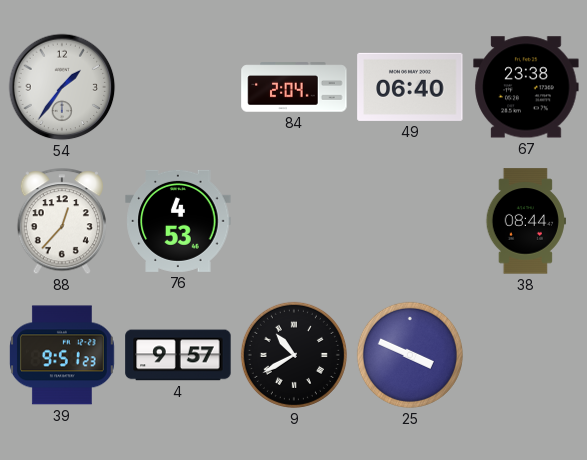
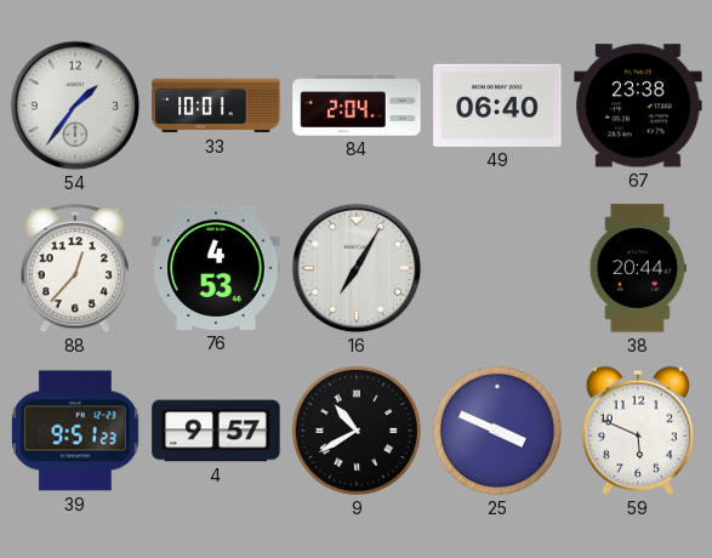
33: none -> 10:01 (216, 106)
16: none -> 7:05 (357, 268)
38: 08:44 -> 20:44 (638, 268)
59: none -> 5:49 (638, 431)
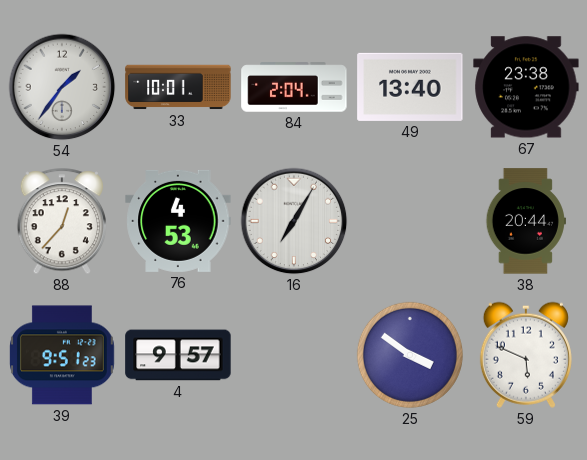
49: 06:40 -> 13:40 (410, 87)
9: 10:40 -> none (357, 431)
25: 3:49 -> 3:51 (410, 355)
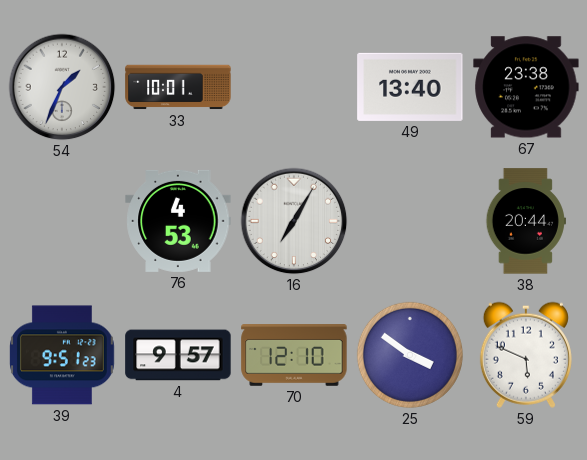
54: 1:36 -> 1:34 (62, 87)
84: 2:04 -> none (294, 87)
88: 12:37 -> none (61, 222)
70: none -> 12:10 (294, 355)
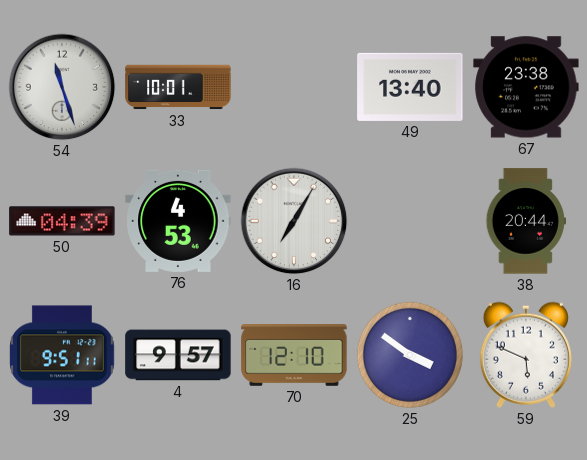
54: 1:34 -> 11:27 (62, 87)
50: none -> 04:39 (62, 221)
39: 9:51:23 -> 9:51:11 (63, 355)
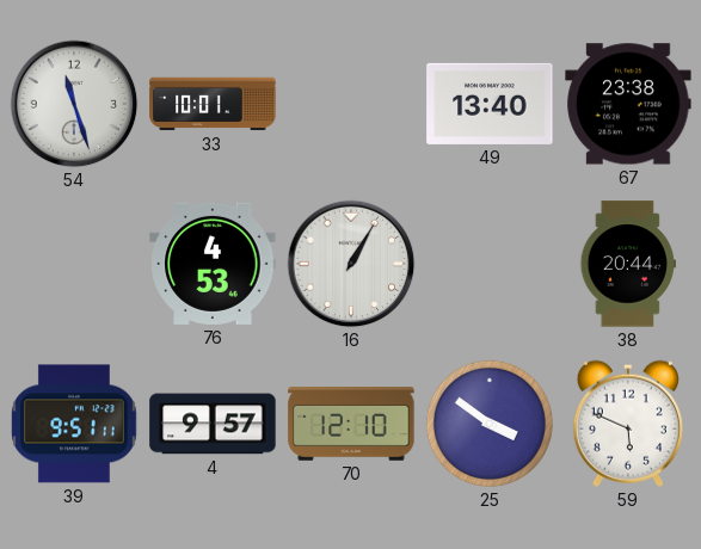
50: 04:39 -> none (62, 221)
16: 7:05 -> 1:05 (351, 264)
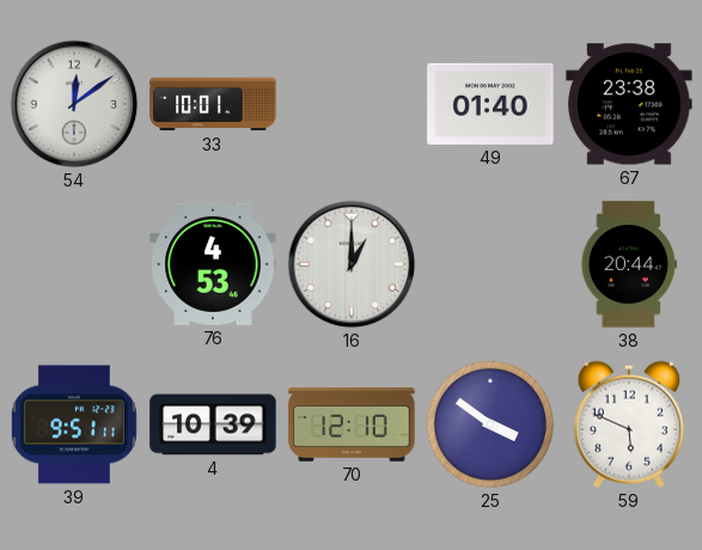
54: 11:27 -> 12:09 (74, 104)
49: 13:40 -> 01:40 (490, 104)
16: 1:05 -> 1:00 (352, 264)
4: 9:57 -> 10:39 (213, 424)
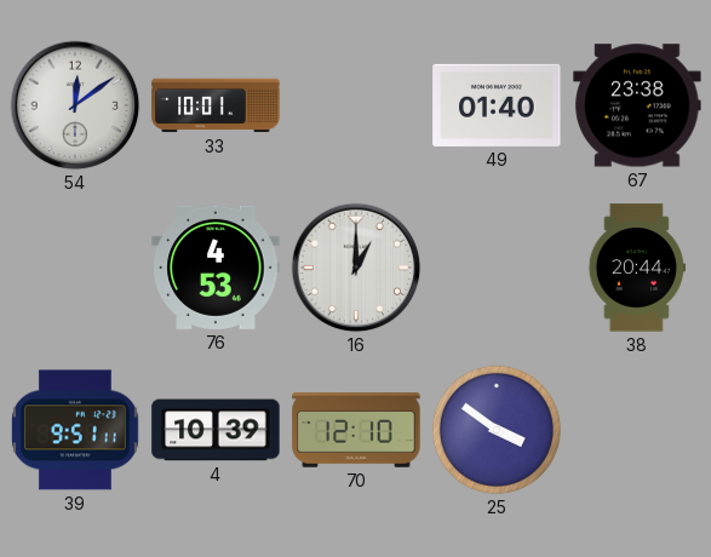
59: 5:49 -> none (629, 424)
